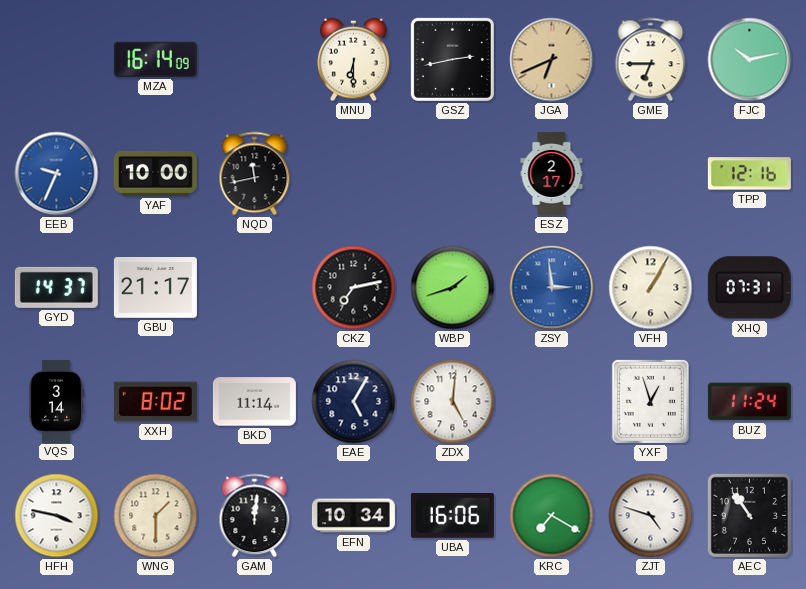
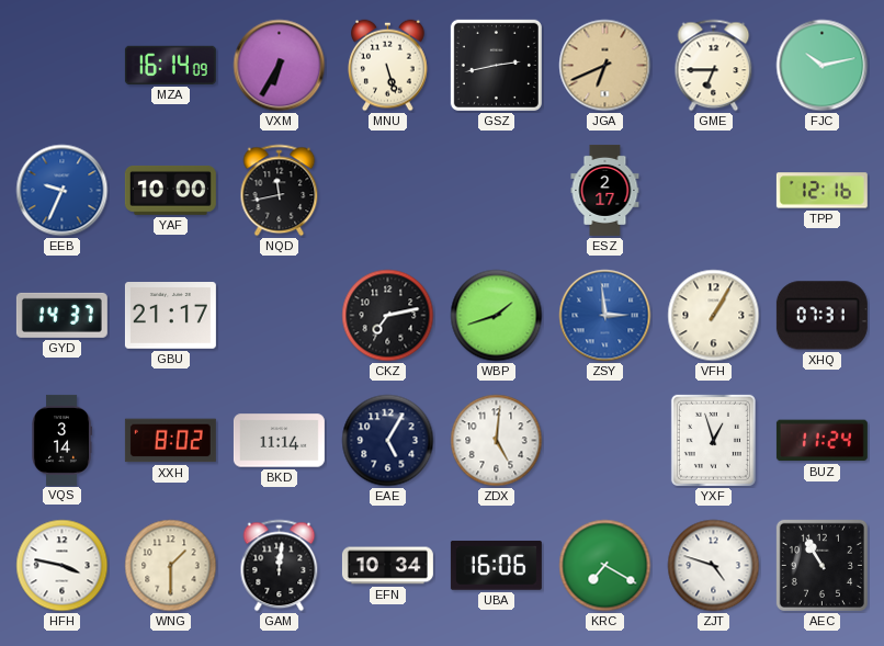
VXM: none -> 6:35 (280, 66)
MNU: 6:30 -> 5:27 (388, 66)
AEC: 10:54 -> 10:55 (821, 565)
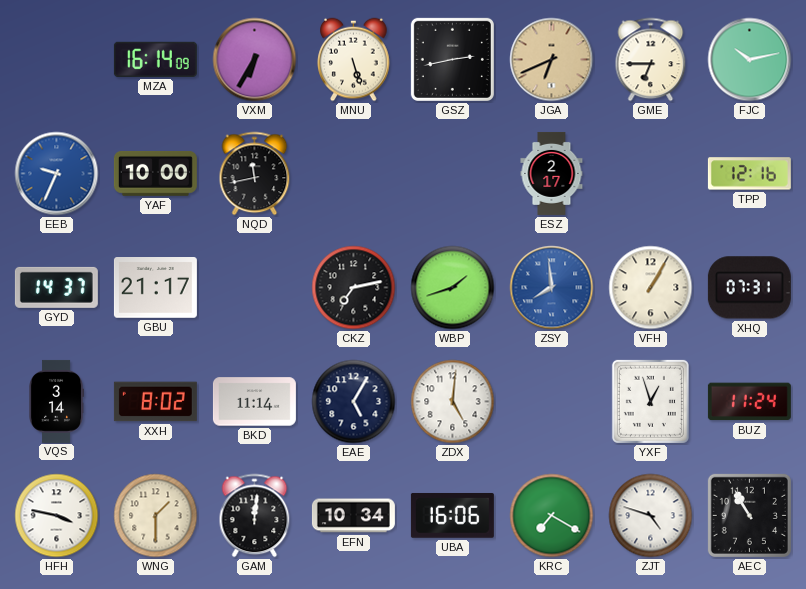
ZSY: 2:59 -> 7:59 (552, 288)
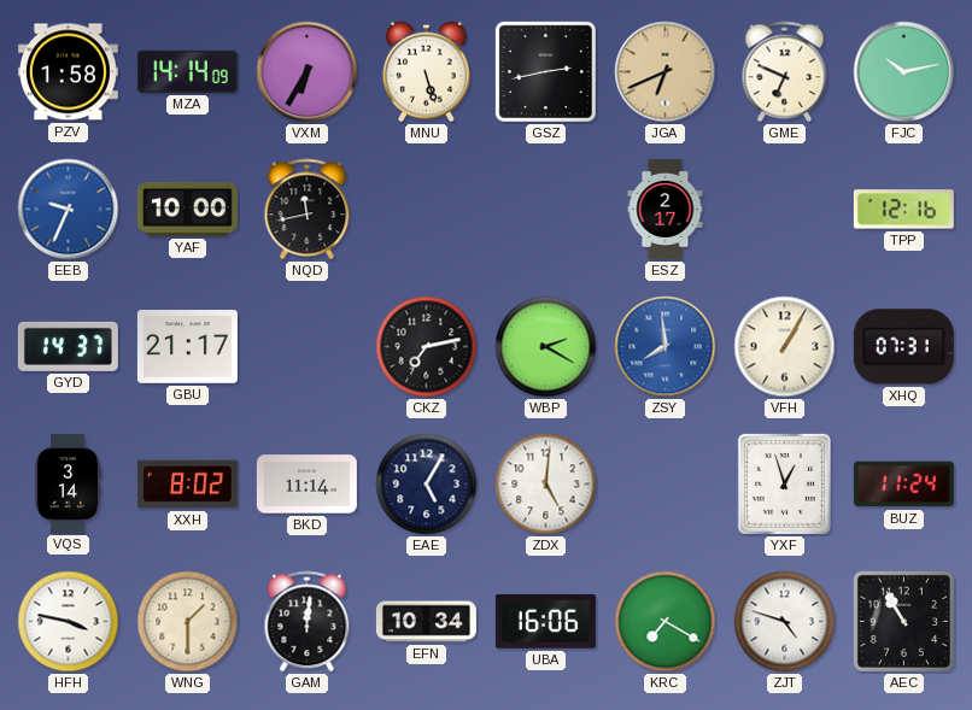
PZV: none -> 1:58 (68, 72)
MZA: 16:14 -> 14:14 (187, 71)
GME: 6:45 -> 6:49 (785, 72)
WBP: 1:42 -> 2:20 (546, 347)
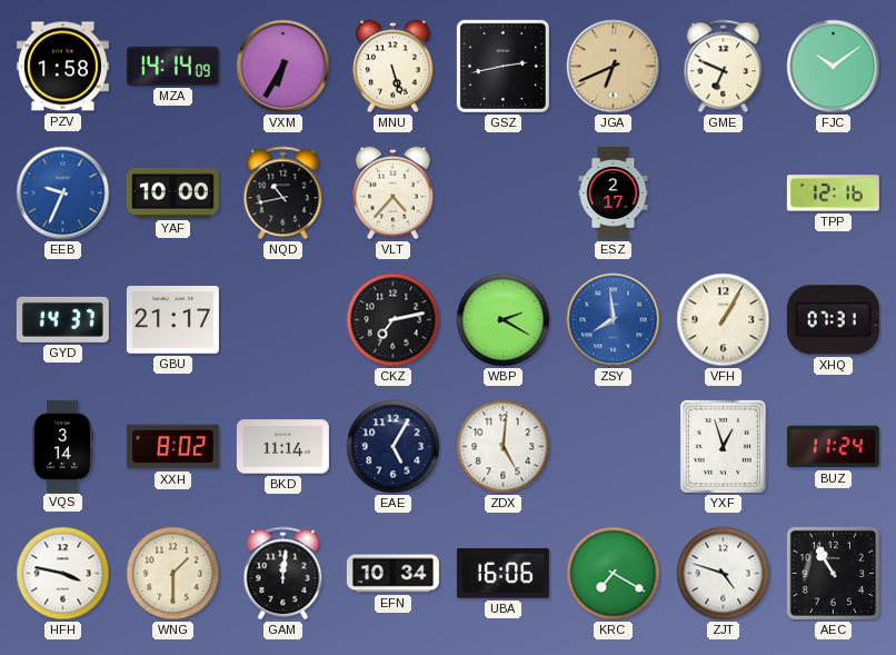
FJC: 10:13 -> 10:09 (834, 67)
NQD: 11:43 -> 10:43 (283, 193)
VLT: none -> 4:37 (394, 193)
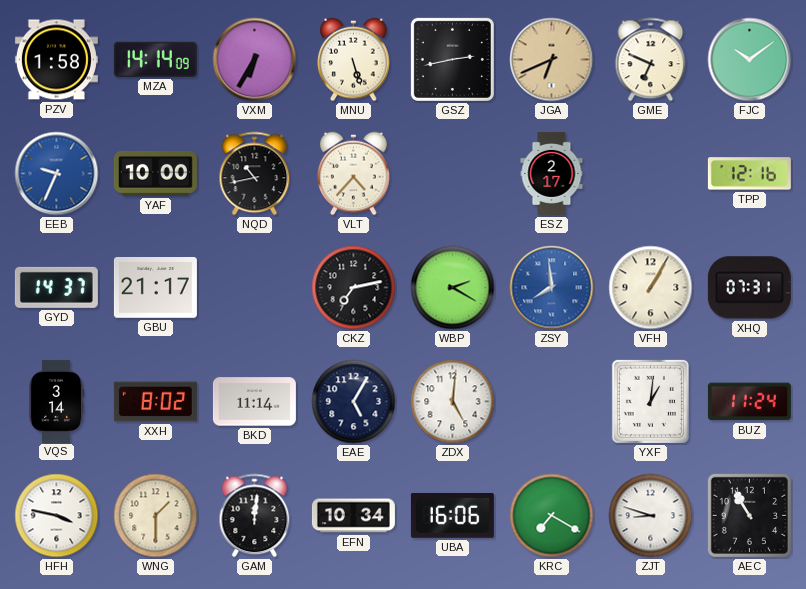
YXF: 12:57 -> 1:01 (650, 401)
ZJT: 4:48 -> 8:48 (651, 516)
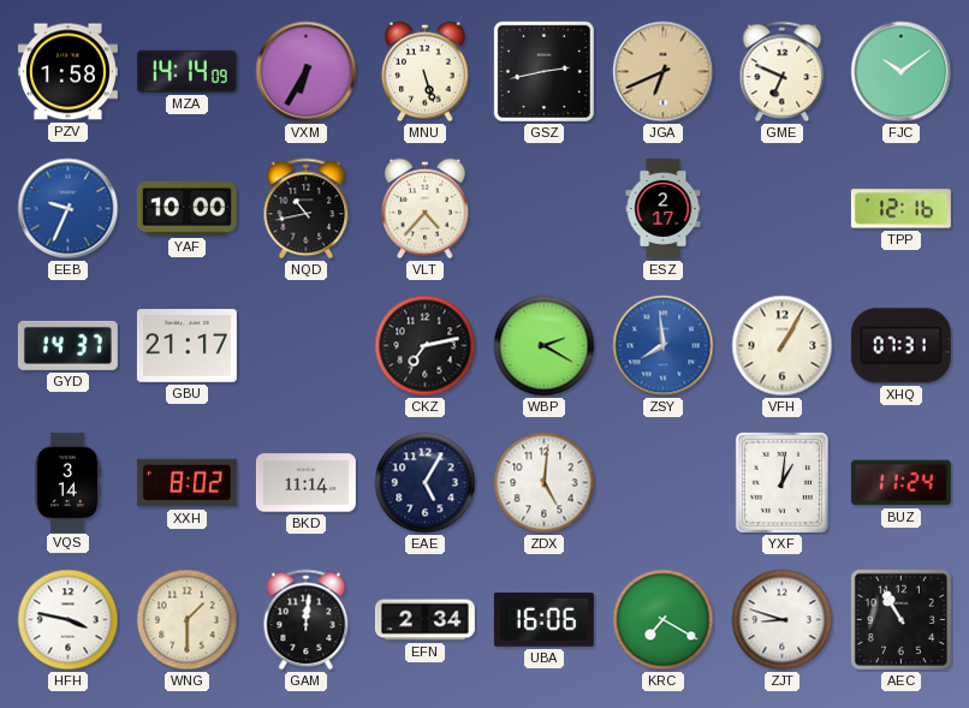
EFN: 10:34 -> 2:34 (424, 620)
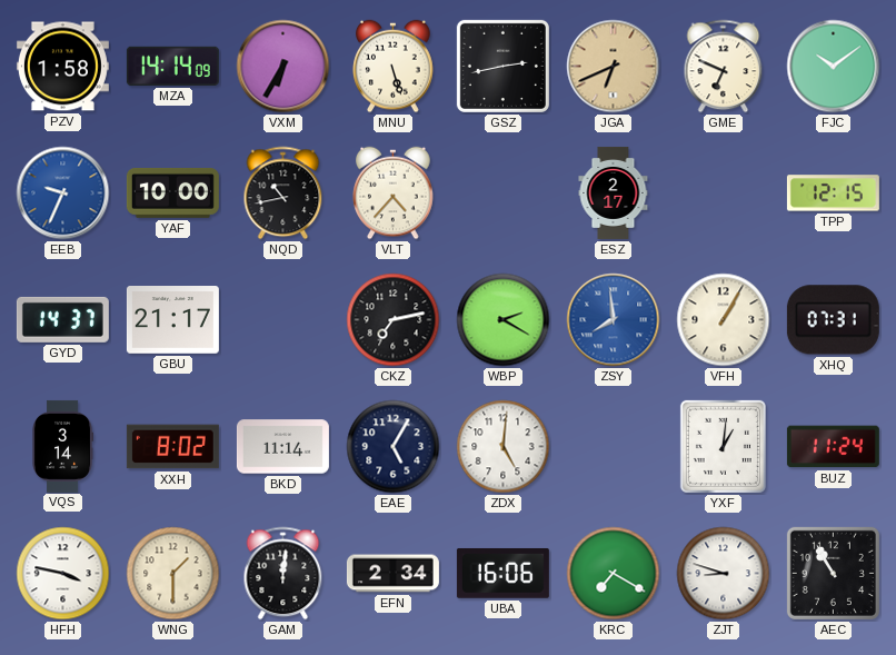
TPP: 12:16 -> 12:15 (833, 193)
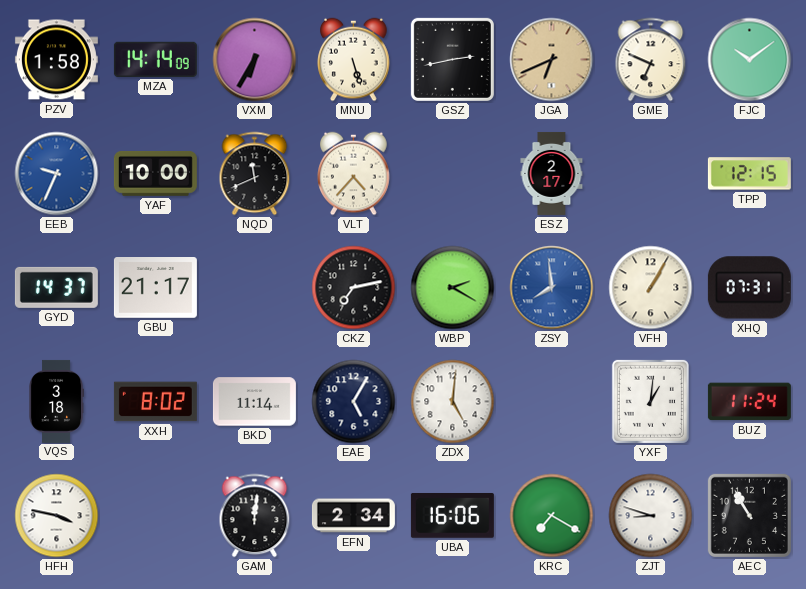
NQD: 10:43 -> 11:41 (255, 174)
VQS: 3:14 -> 3:18 (56, 401)
WNG: 1:30 -> none (173, 574)
